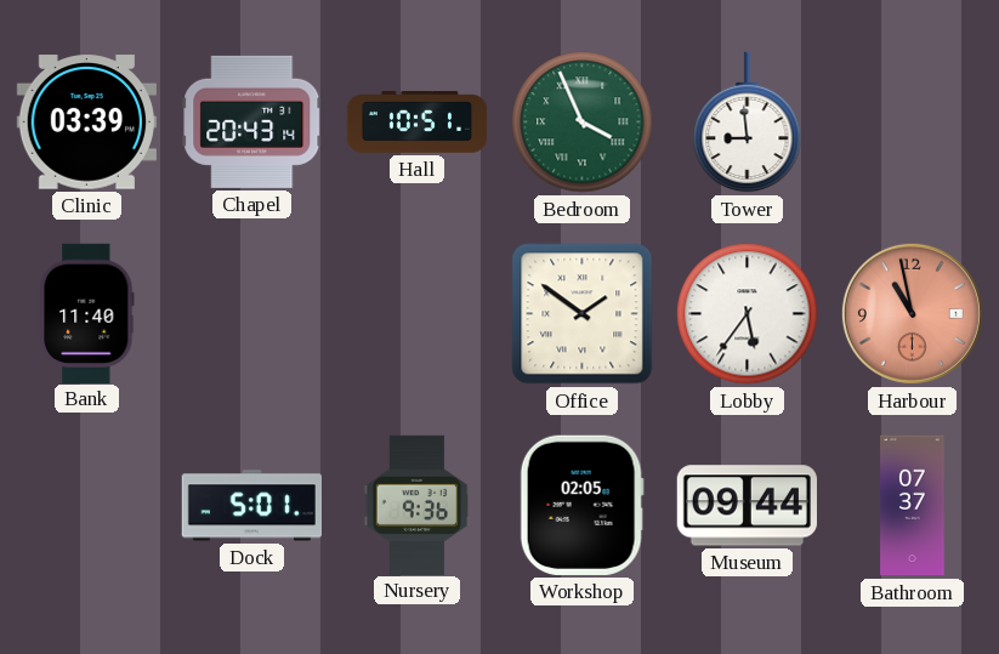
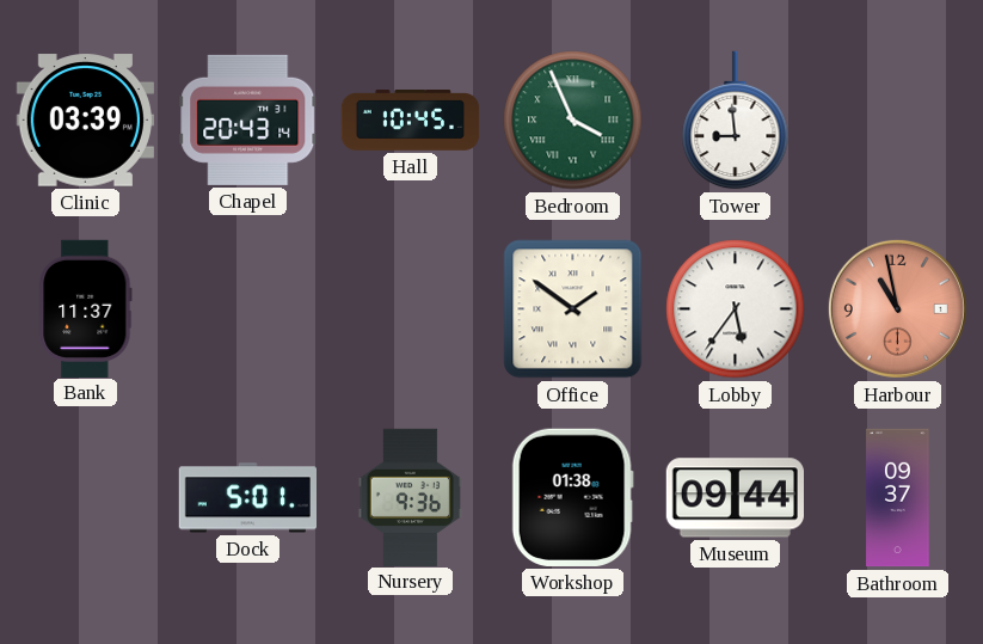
Hall: 10:51 -> 10:45 (411, 121)
Bank: 11:40 -> 11:37 (86, 308)
Workshop: 02:05 -> 01:38 (572, 497)
Bathroom: 07:37 -> 09:37 (898, 498)
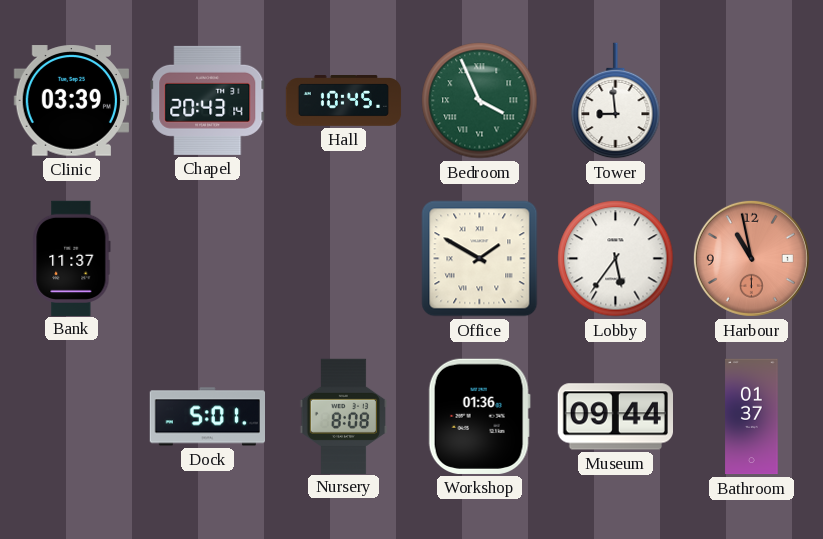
Office: 1:51 -> 1:50 (480, 259)
Nursery: 9:36 -> 8:08 (344, 416)
Workshop: 01:38 -> 01:36 (479, 416)
Bathroom: 09:37 -> 01:37 (752, 417)
